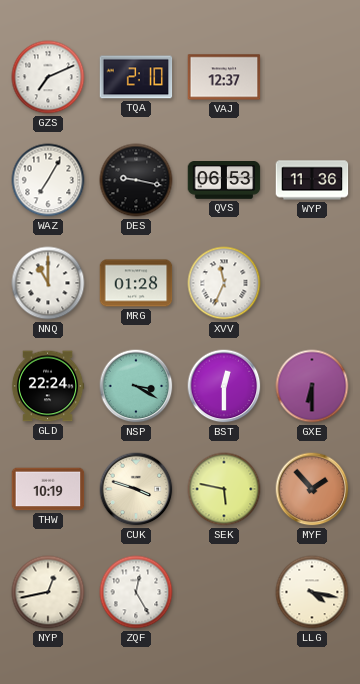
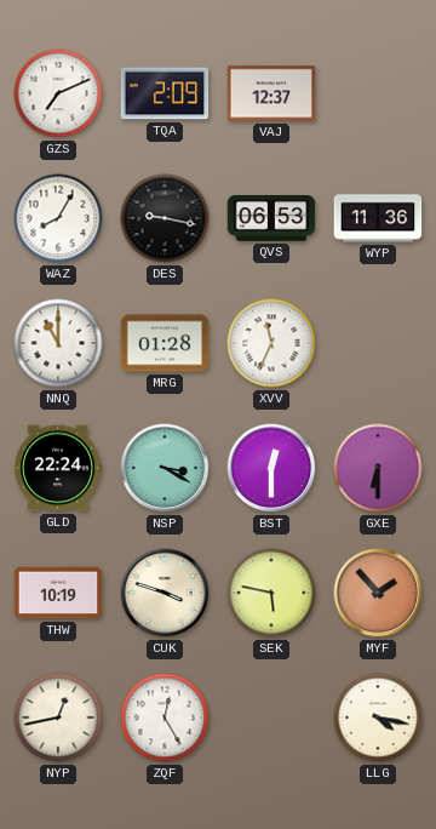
TQA: 2:10 -> 2:09 (165, 93)
WAZ: 7:05 -> 8:05 (58, 218)
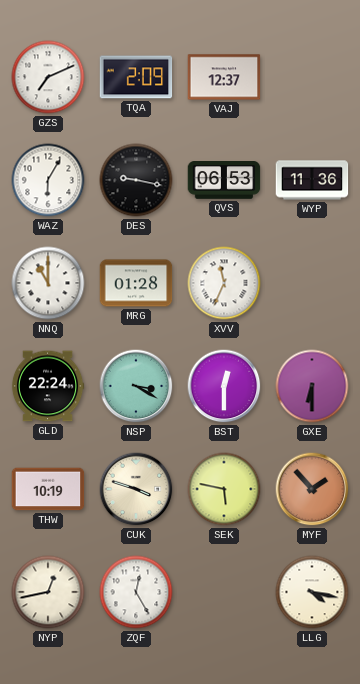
WAZ: 8:05 -> 6:05 (48, 180)
